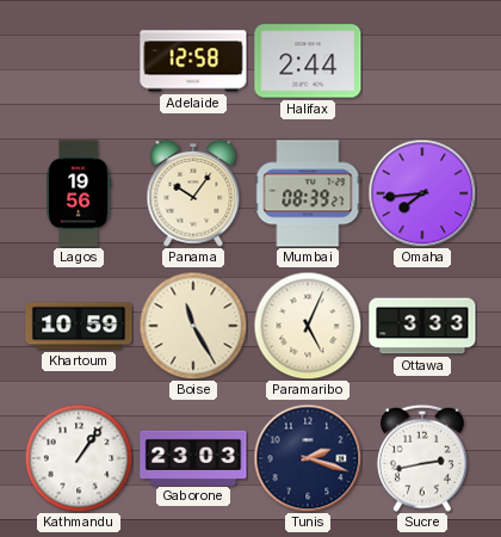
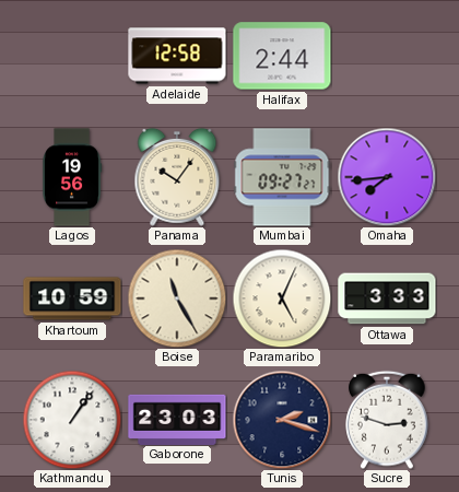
Mumbai: 08:39 -> 09:27 (282, 177)
Sucre: 2:43 -> 2:48 (387, 420)
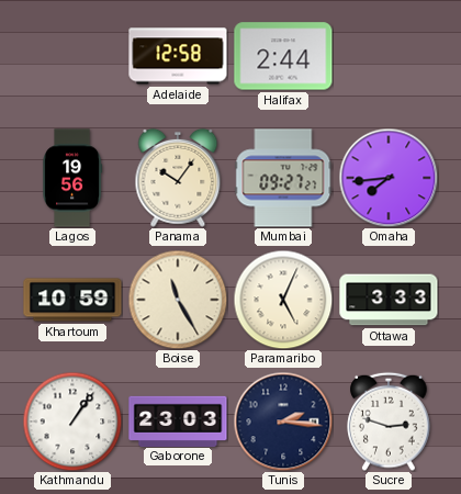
Tunis: 2:18 -> 2:16 (283, 422)
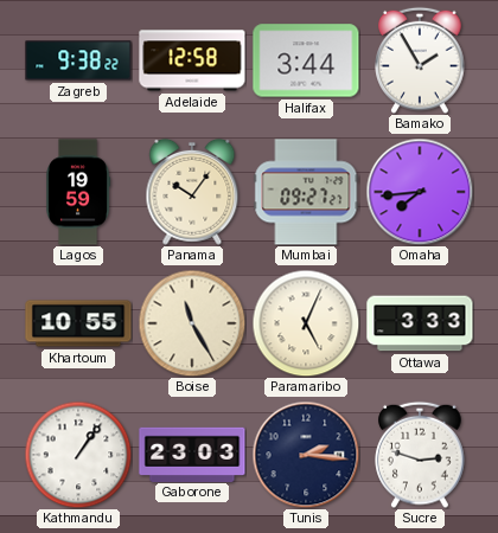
Zagreb: none -> 9:38 (78, 60)
Halifax: 2:44 -> 3:44 (306, 60)
Bamako: none -> 1:55 (420, 60)
Lagos: 19:56 -> 19:59 (79, 192)
Khartoum: 10:59 -> 10:55 (78, 323)
